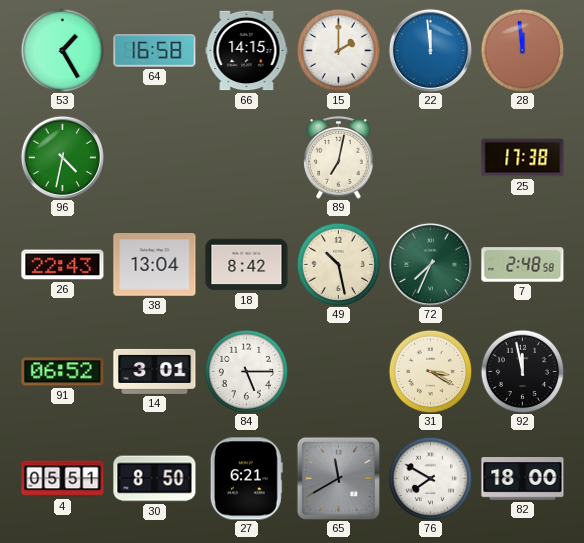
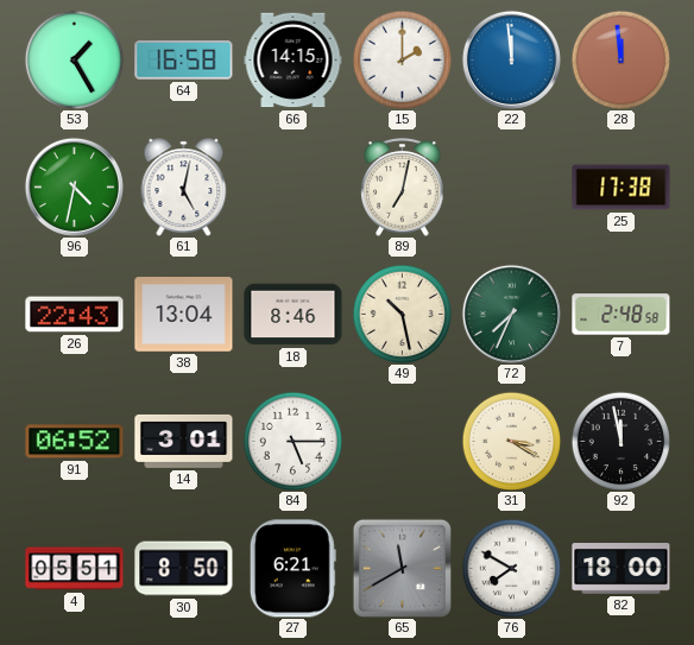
61: none -> 5:02 (184, 188)
18: 8:42 -> 8:46 (294, 315)
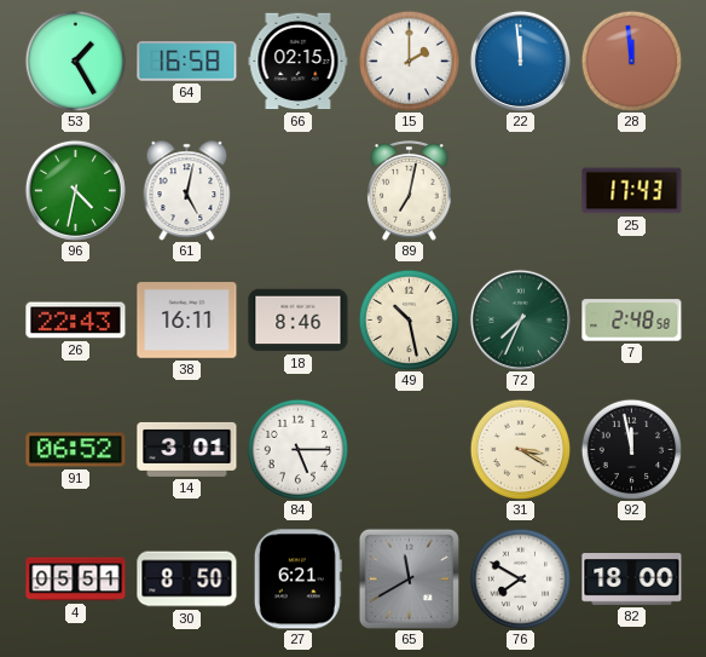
66: 14:15 -> 02:15 (299, 62)
25: 17:38 -> 17:43 (632, 191)
38: 13:04 -> 16:11 (187, 321)
